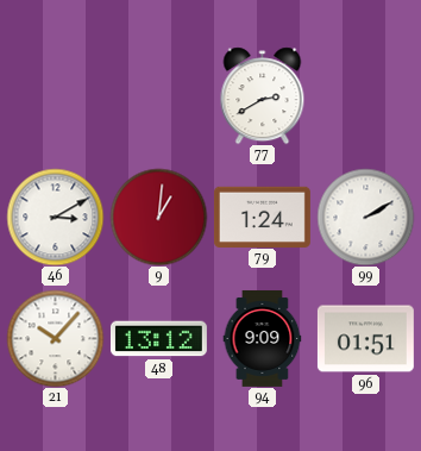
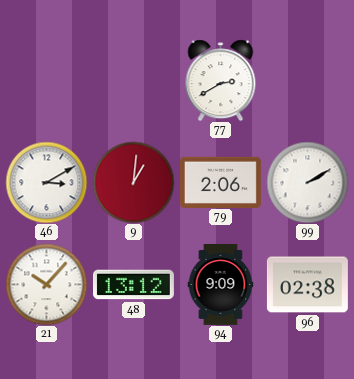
79: 1:24 -> 2:06 (220, 182)
96: 01:51 -> 02:38 (307, 285)
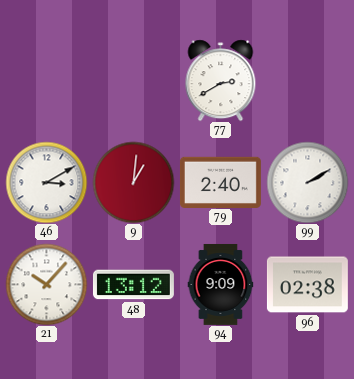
79: 2:06 -> 2:40 (220, 182)
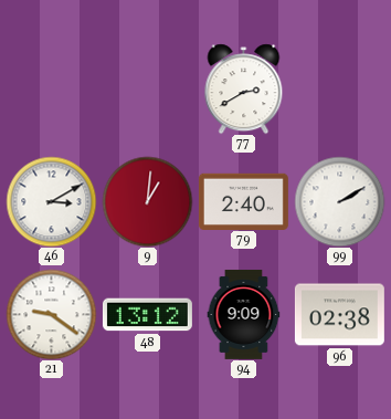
21: 10:07 -> 9:21 (51, 314)
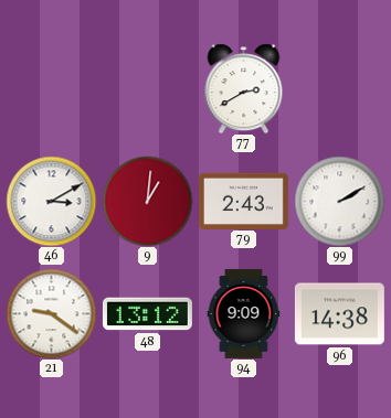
79: 2:40 -> 2:43 (243, 201)
96: 02:38 -> 14:38 (339, 314)
